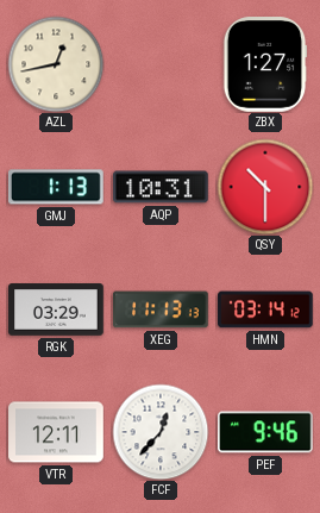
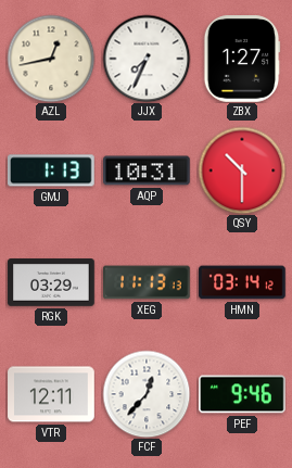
JJX: none -> 7:34 (147, 59)
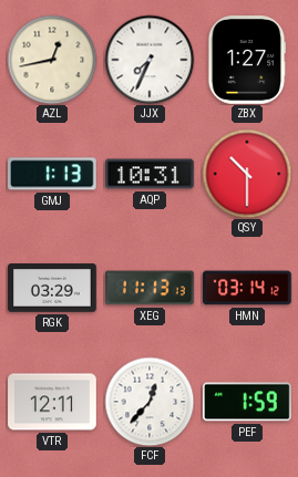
PEF: 9:46 -> 1:59 (248, 402)
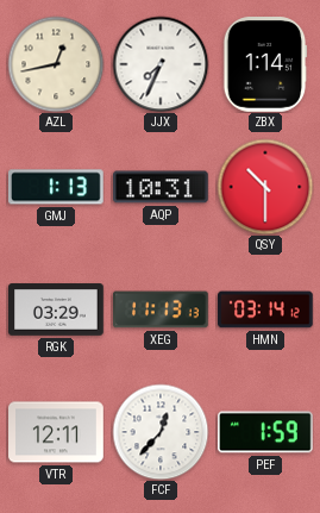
ZBX: 1:27 -> 1:14 (265, 64)
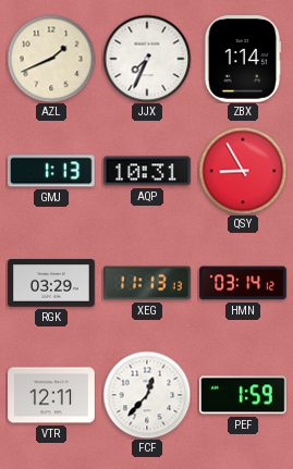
AZL: 12:43 -> 1:41 (51, 59)
QSY: 10:30 -> 8:55 (243, 171)
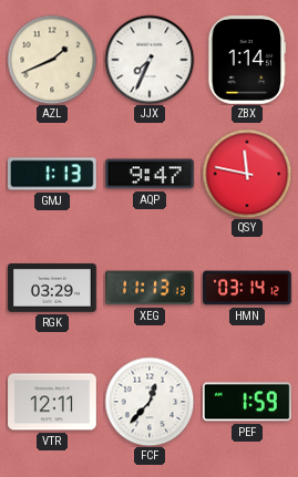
AQP: 10:31 -> 9:47 (150, 174)
QSY: 8:55 -> 11:47 (247, 174)
